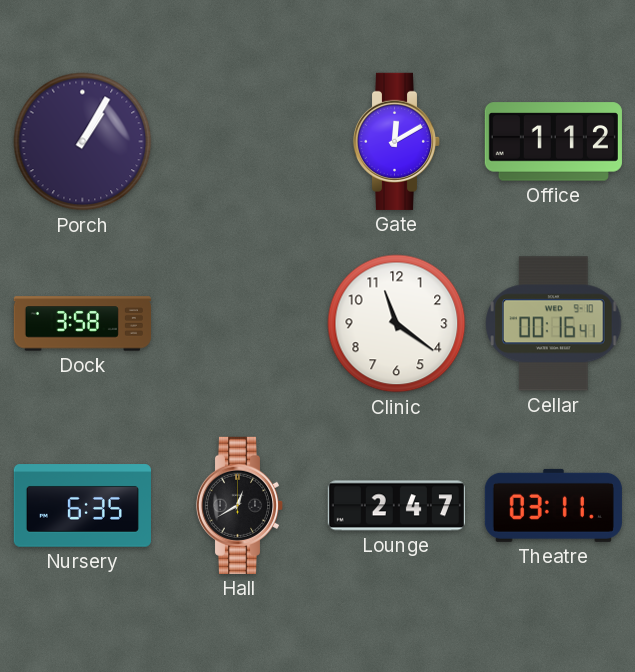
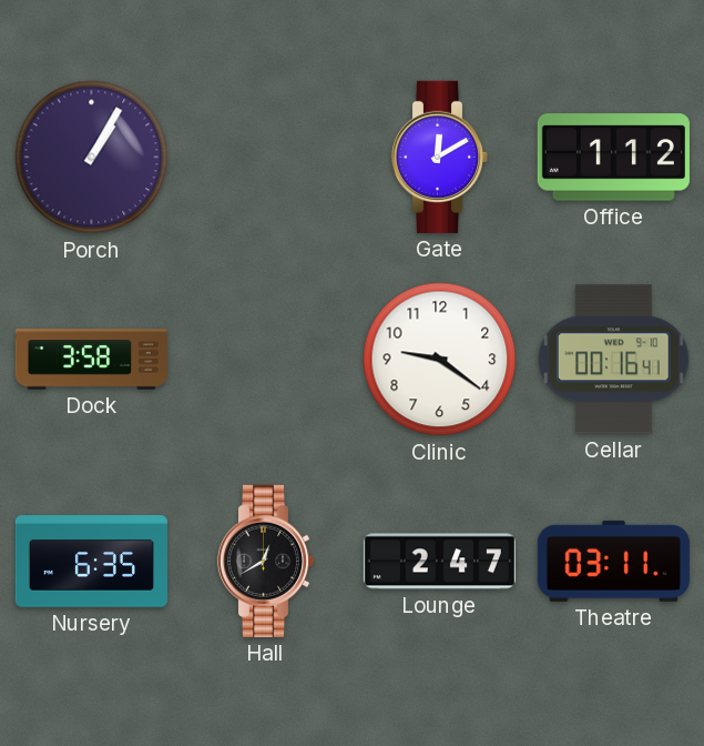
Clinic: 11:21 -> 9:21 (440, 360)
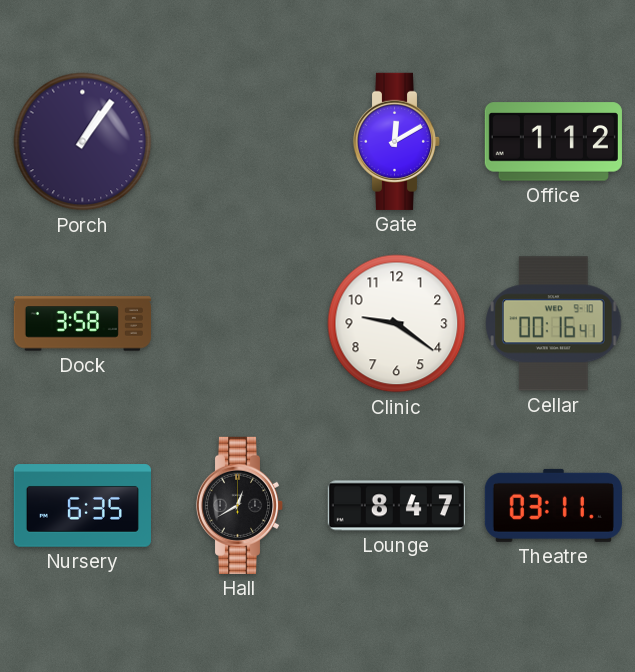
Porch: 1:05 -> 1:06 (83, 142)
Lounge: 2:47 -> 8:47 (396, 506)
